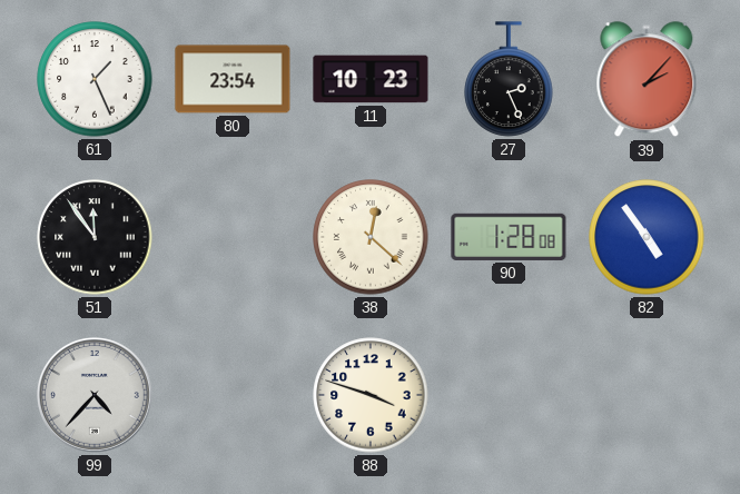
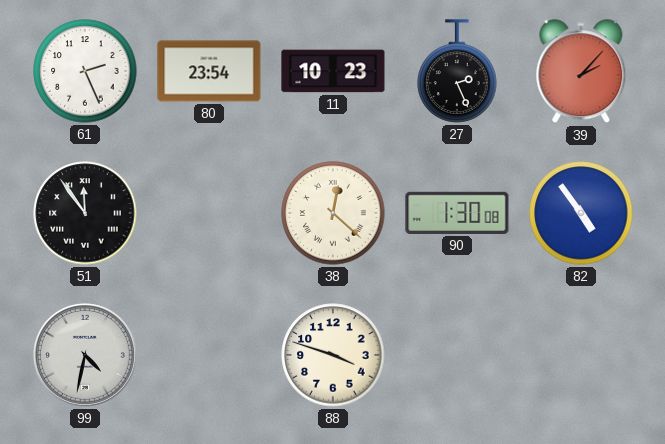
61: 1:26 -> 2:26 (85, 71)
90: 1:28 -> 1:30 (457, 213)
99: 4:37 -> 4:32 (85, 355)
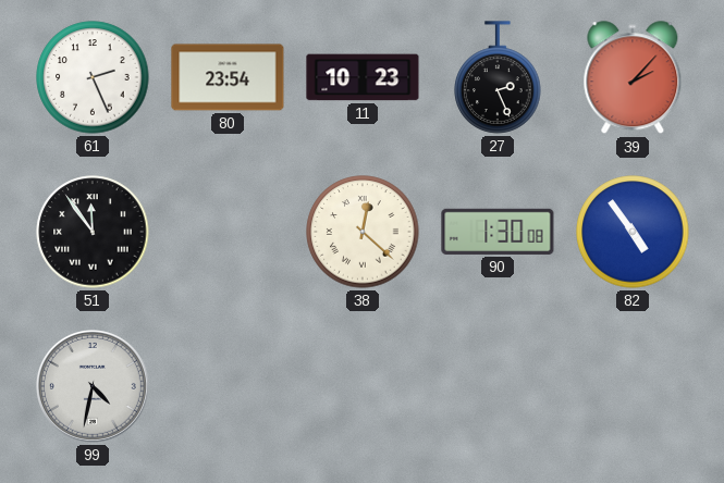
88: 3:48 -> none (333, 355)
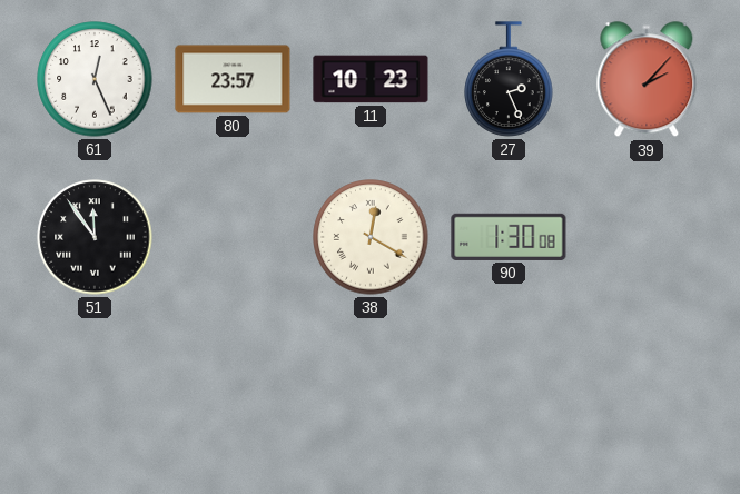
61: 2:26 -> 12:26 (95, 79)
80: 23:54 -> 23:57 (233, 79)
38: 12:22 -> 12:20 (371, 237)
82: 4:54 -> none (633, 232)
99: 4:32 -> none (93, 386)
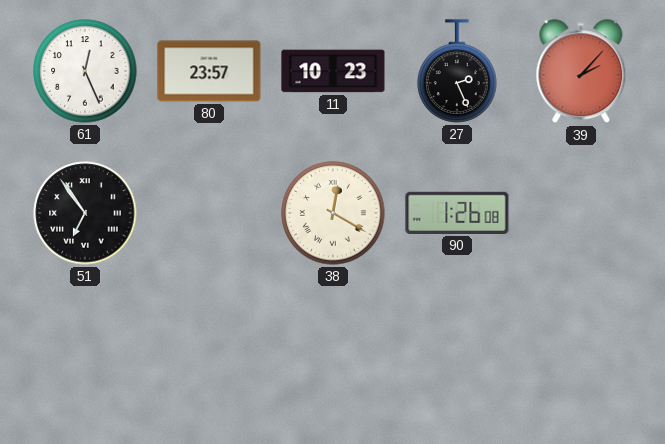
51: 11:54 -> 6:54 (85, 213)
90: 1:30 -> 1:26 (457, 213)
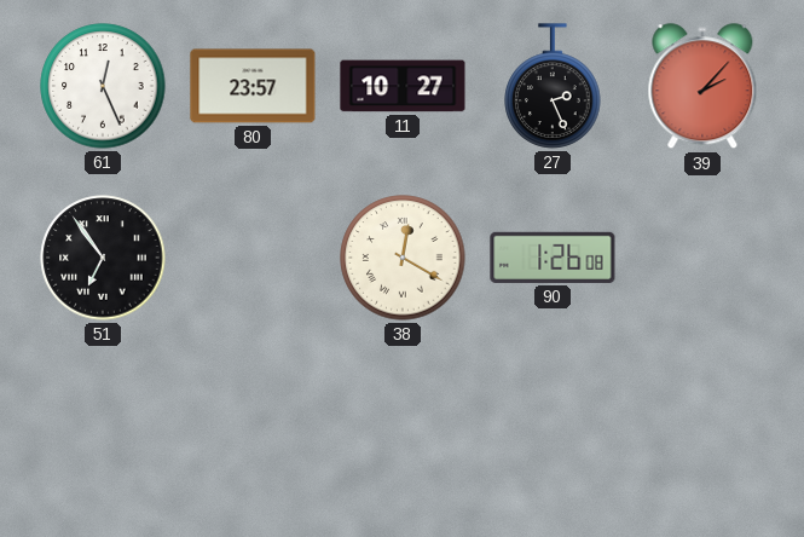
11: 10:23 -> 10:27 (403, 86)
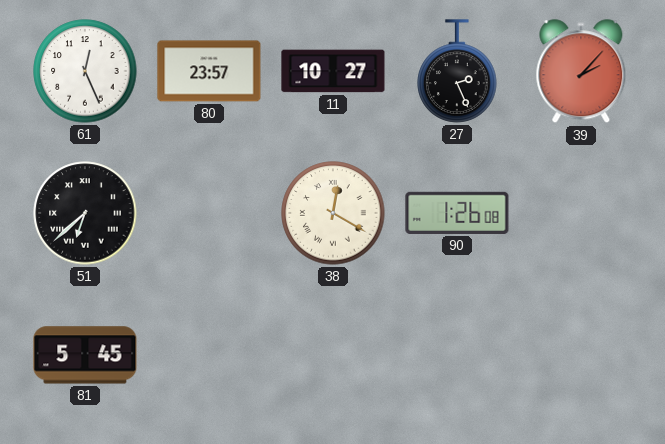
51: 6:54 -> 6:38 (85, 213)
81: none -> 5:45 (85, 355)
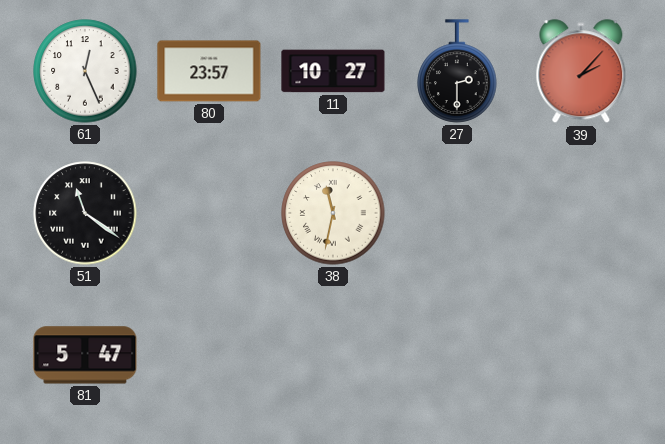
27: 2:26 -> 2:30 (457, 71)
51: 6:38 -> 11:21 (85, 213)
38: 12:20 -> 11:32 (333, 213)
90: 1:26 -> none (457, 213)
81: 5:45 -> 5:47 (85, 355)
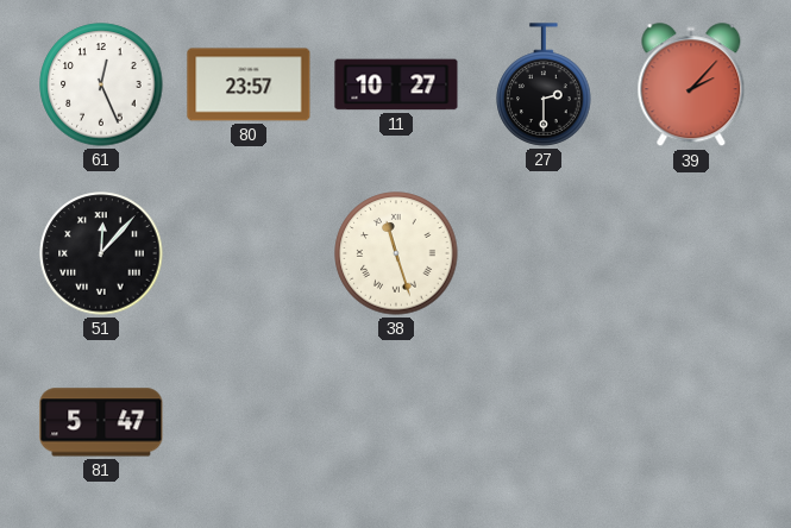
51: 11:21 -> 12:07 (101, 253)
38: 11:32 -> 11:27 (396, 253)
